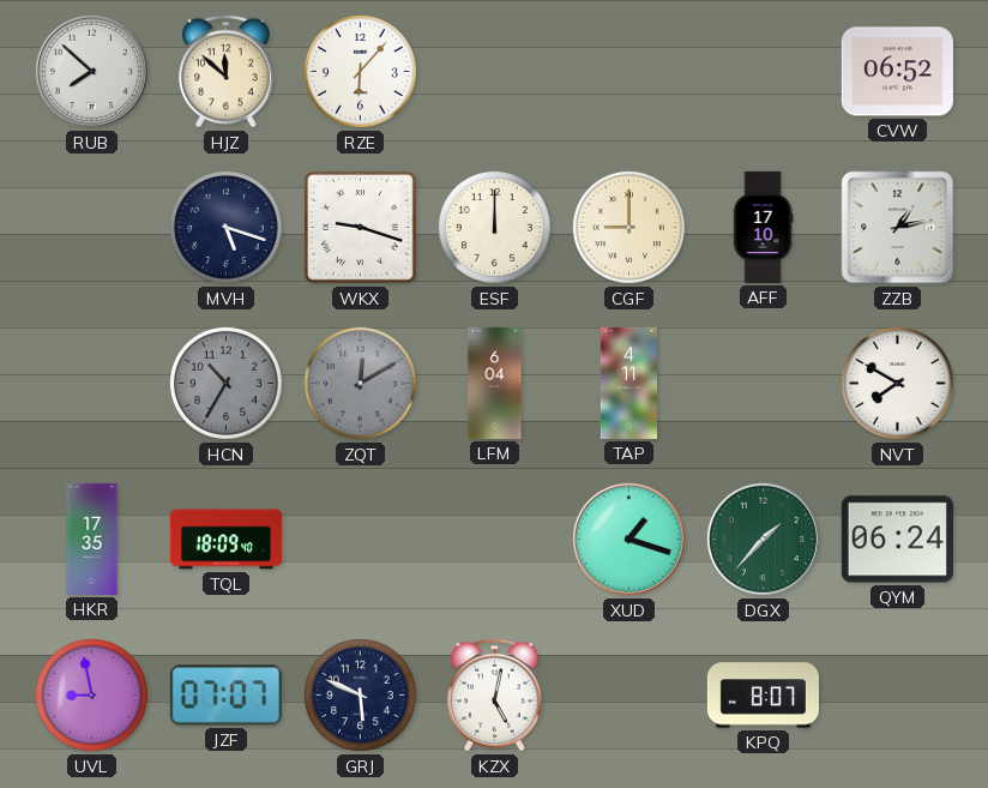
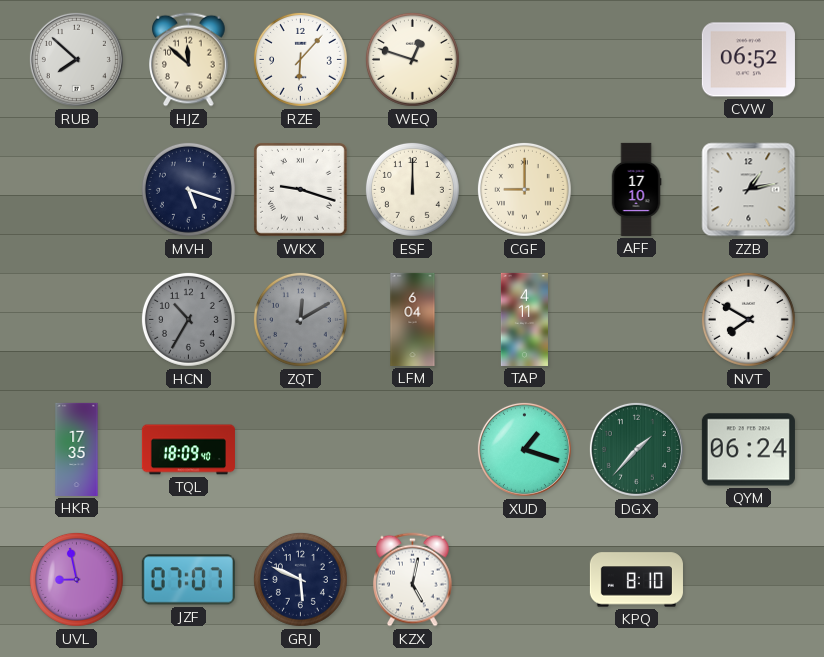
WEQ: none -> 12:48 (412, 59)
KPQ: 8:07 -> 8:10 (636, 580)
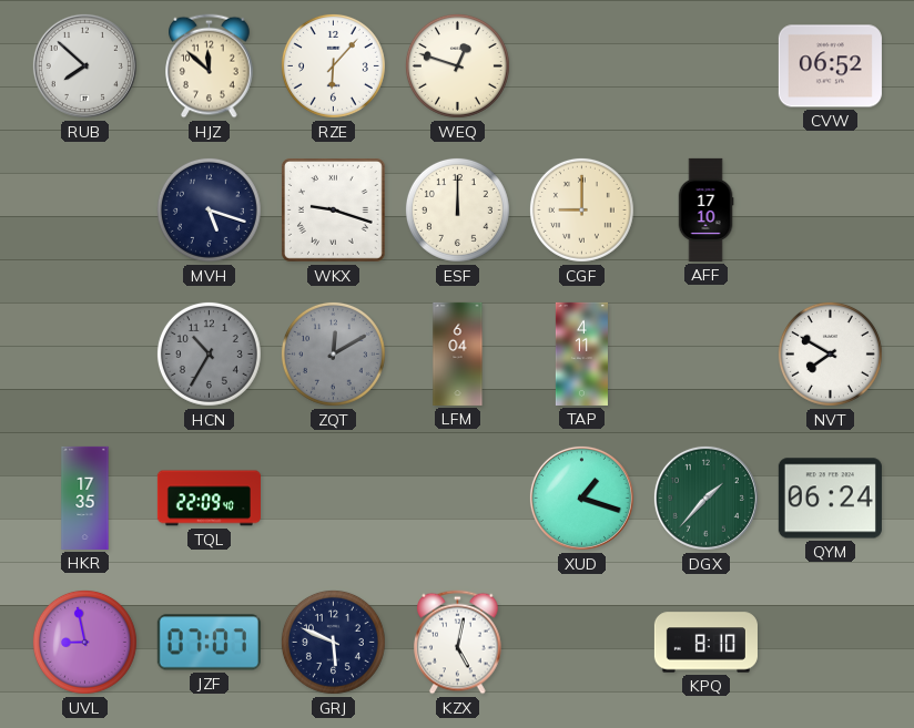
ZZB: 1:13 -> none (749, 190)
TQL: 18:09 -> 22:09 (209, 499)
